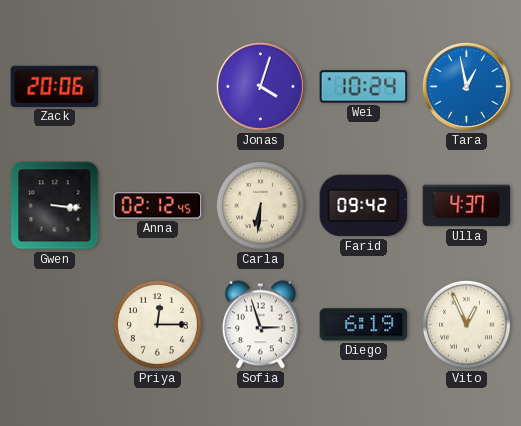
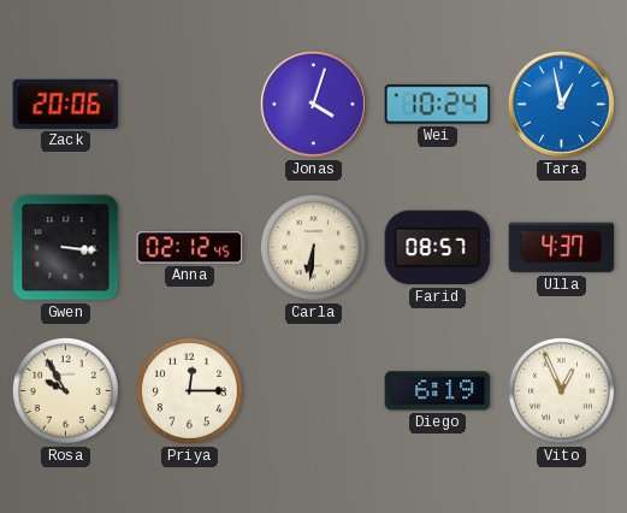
Farid: 09:42 -> 08:57 (438, 248)
Rosa: none -> 9:55 (65, 390)
Sofia: 2:57 -> none (261, 325)
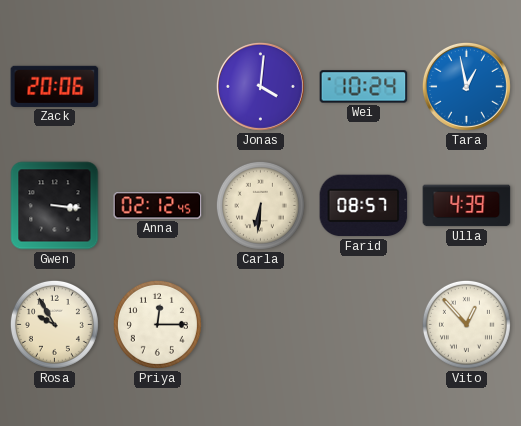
Jonas: 4:03 -> 4:01 (260, 86)
Ulla: 4:37 -> 4:39 (467, 206)
Diego: 6:19 -> none (438, 391)
Vito: 12:56 -> 12:53 (466, 324)
